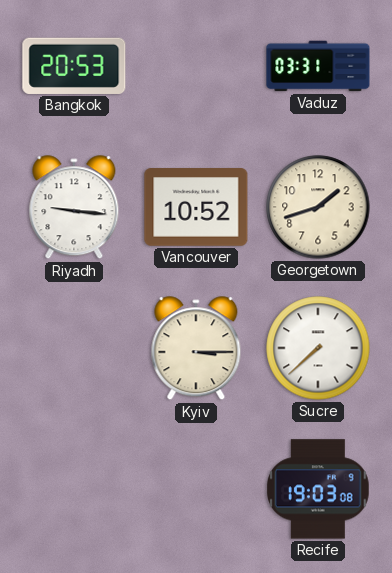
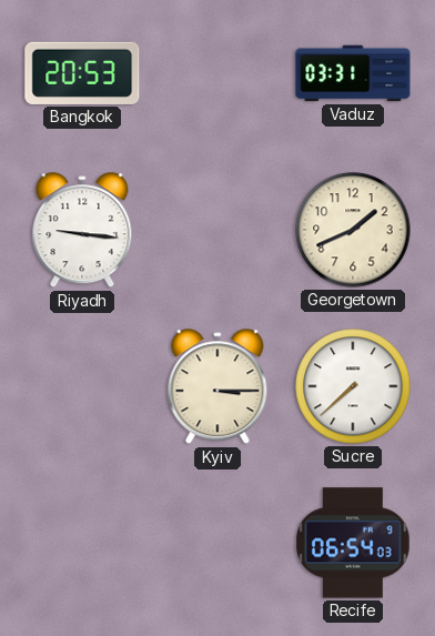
Vancouver: 10:52 -> none (196, 207)
Georgetown: 1:42 -> 1:41 (353, 230)
Recife: 19:03 -> 06:54 (354, 543)
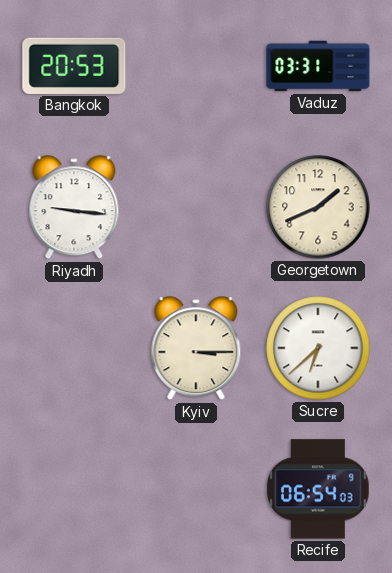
Sucre: 7:38 -> 6:38 (318, 348)
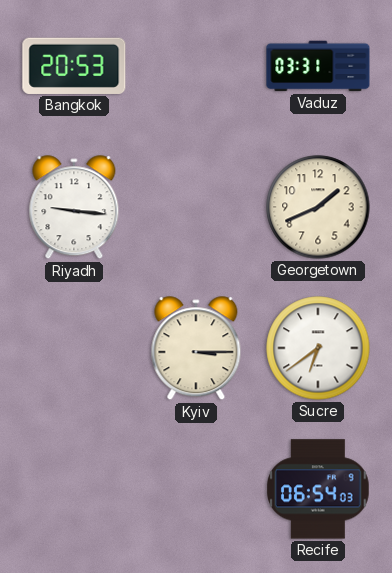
Sucre: 6:38 -> 6:39 (318, 348)
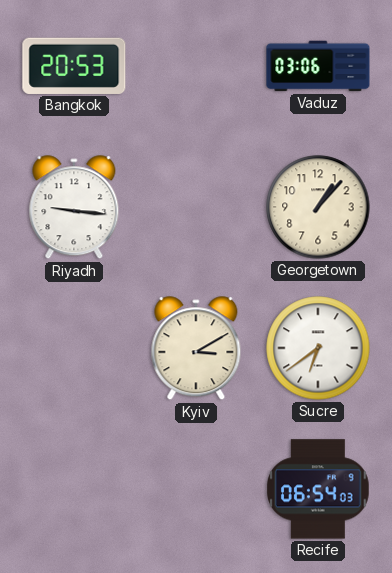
Vaduz: 03:31 -> 03:06 (318, 66)
Georgetown: 1:41 -> 1:07 (318, 207)
Kyiv: 3:15 -> 3:10 (196, 349)
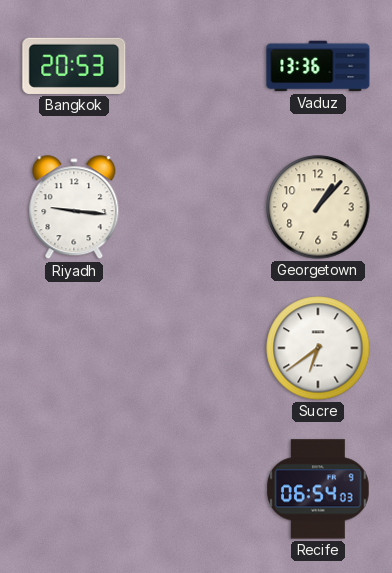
Vaduz: 03:06 -> 13:36 (318, 66)
Kyiv: 3:10 -> none (196, 349)
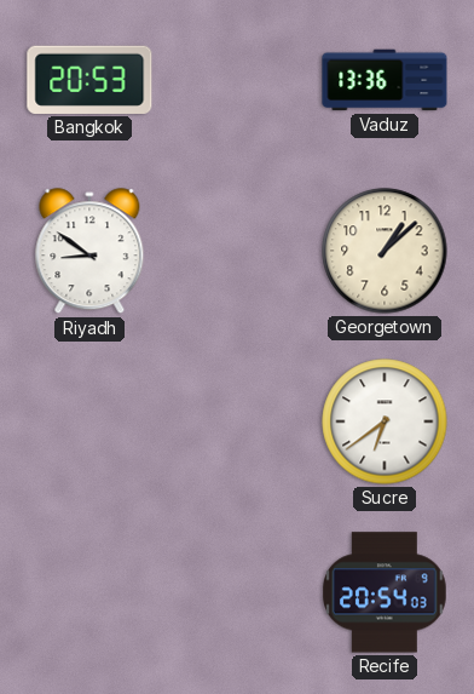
Riyadh: 9:16 -> 8:51 (89, 252)
Georgetown: 1:07 -> 1:08 (385, 251)
Recife: 06:54 -> 20:54 (386, 592)
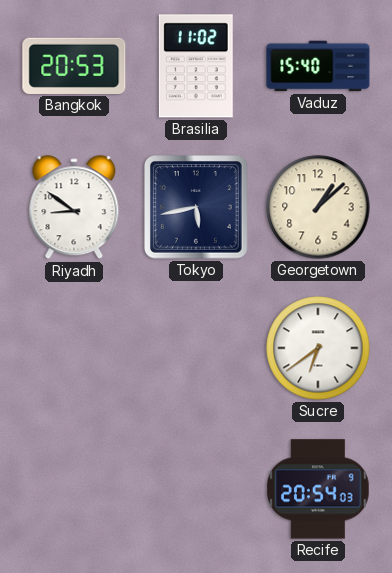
Brasilia: none -> 11:02 (196, 66)
Vaduz: 13:36 -> 15:40 (318, 66)
Tokyo: none -> 5:43 (197, 208)
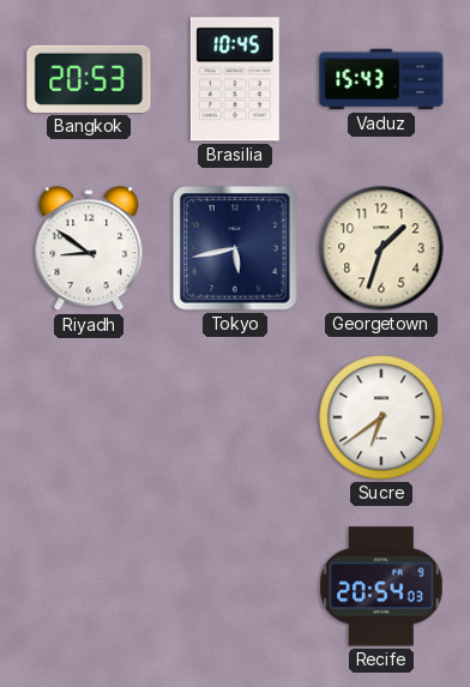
Brasilia: 11:02 -> 10:45 (235, 79)
Vaduz: 15:40 -> 15:43 (381, 79)
Georgetown: 1:08 -> 1:33 (381, 248)
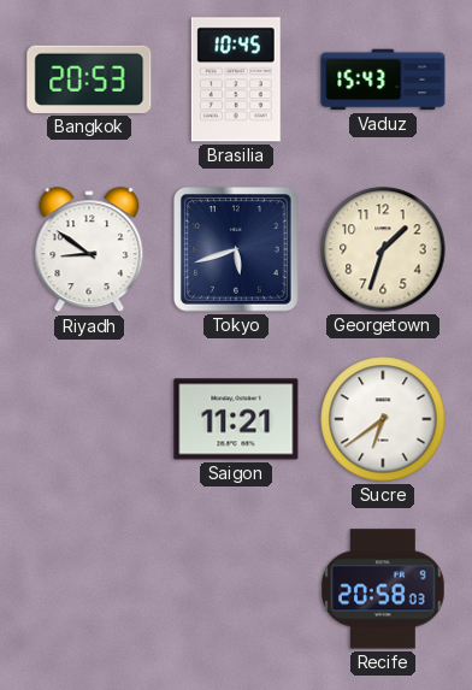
Tokyo: 5:43 -> 5:42 (237, 250)
Saigon: none -> 11:21 (236, 419)
Recife: 20:54 -> 20:58 (384, 589)
